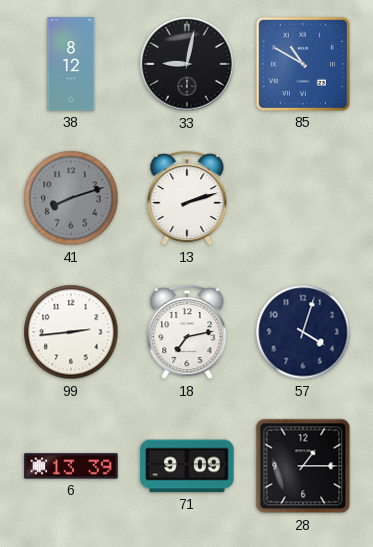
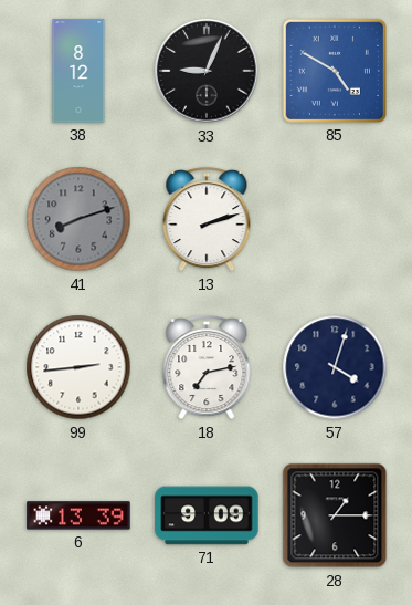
33: 9:02 -> 9:04 (207, 71)
85: 10:50 -> 4:50 (335, 71)
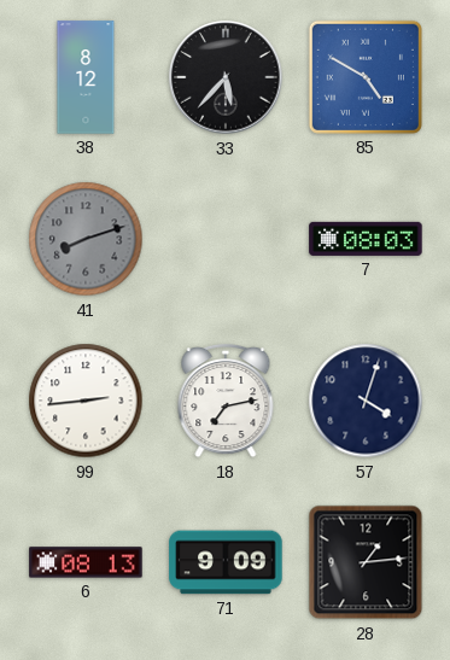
33: 9:04 -> 5:37 (226, 77)
13: 2:12 -> none (207, 219)
7: none -> 08:03 (366, 239)
6: 13:39 -> 08:13 (86, 562)
28: 1:15 -> 1:14 (366, 562)
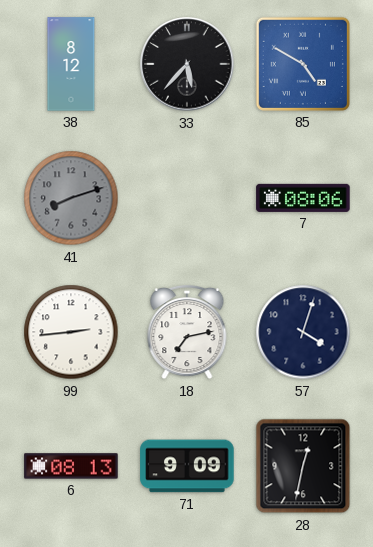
7: 08:03 -> 08:06 (303, 198)
28: 1:14 -> 12:32 (303, 466)
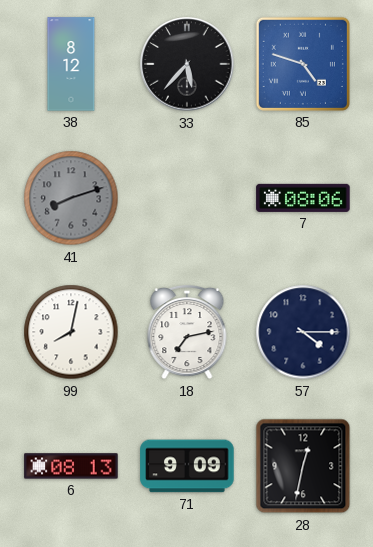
85: 4:50 -> 4:48 (303, 64)
99: 2:44 -> 8:02 (71, 332)
57: 4:03 -> 4:15 (303, 332)
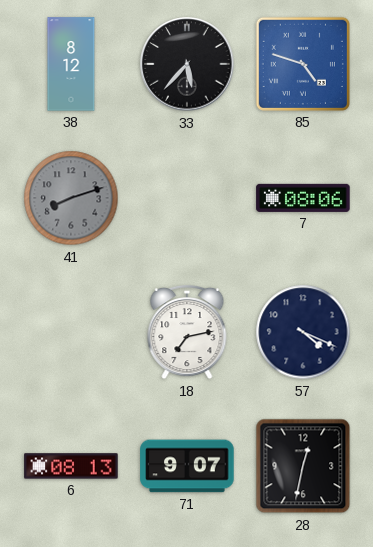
99: 8:02 -> none (71, 332)
57: 4:15 -> 4:19 (303, 332)
71: 9:09 -> 9:07 (187, 466)
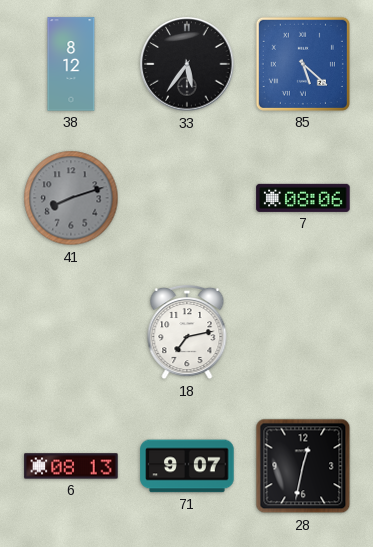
33: 5:37 -> 5:36 (187, 64)
85: 4:48 -> 5:22 (303, 64)
57: 4:19 -> none (303, 332)
